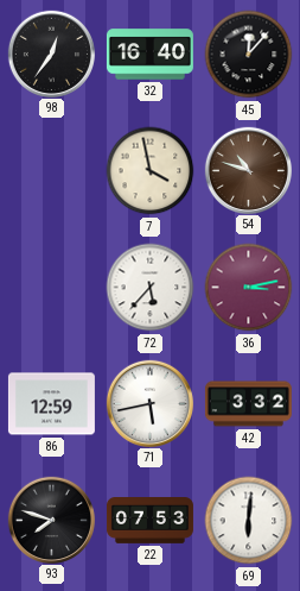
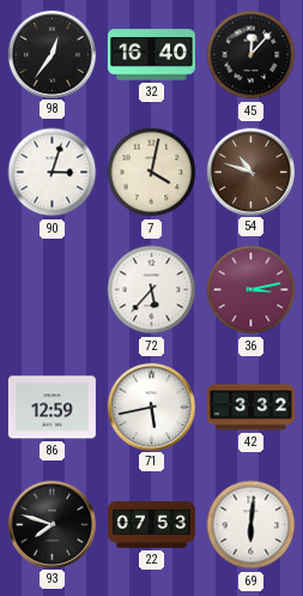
90: none -> 3:03 (53, 173)
7: 3:58 -> 4:02 (152, 173)
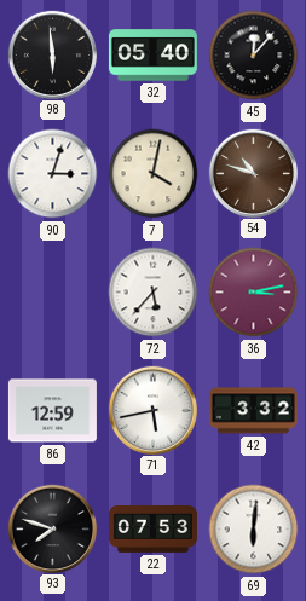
98: 12:36 -> 5:59 (52, 54)
32: 16:40 -> 05:40 (152, 56)
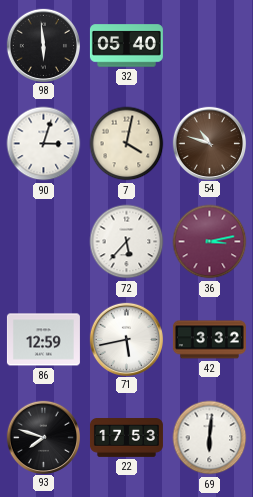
45: 12:07 -> none (254, 56)
22: 07:53 -> 17:53 (126, 438)
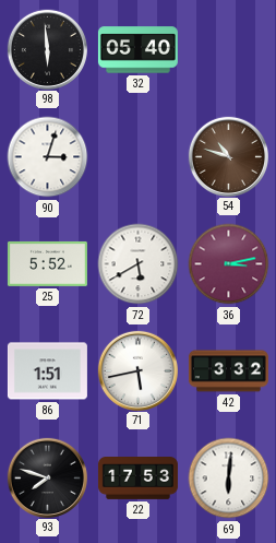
7: 4:02 -> none (127, 144)
25: none -> 5:52 (47, 263)
72: 5:37 -> 5:40 (139, 264)
86: 12:59 -> 1:51 (47, 371)
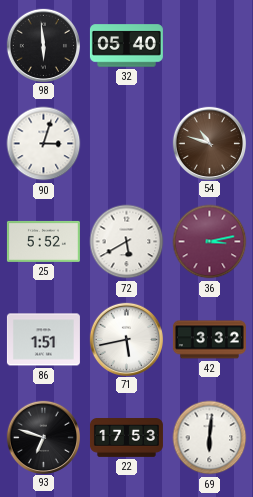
93: 7:48 -> 6:48 (43, 437)
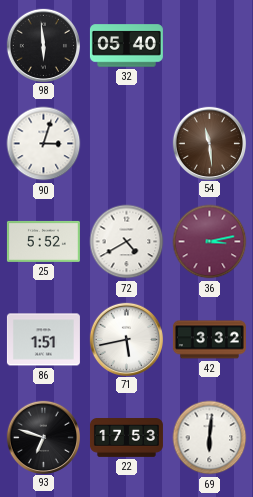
54: 10:48 -> 11:29 (209, 143)
72: 5:40 -> 4:40 (127, 242)
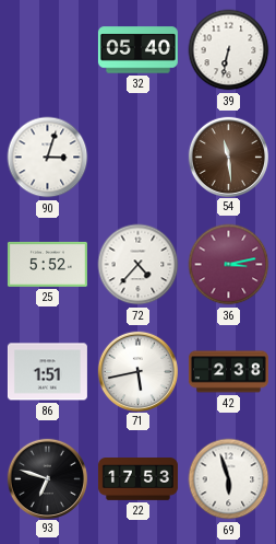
98: 5:59 -> none (43, 45)
39: none -> 6:32 (229, 50)
72: 4:40 -> 4:37 (139, 265)
42: 3:32 -> 2:38 (228, 372)
69: 6:01 -> 5:57 (229, 479)
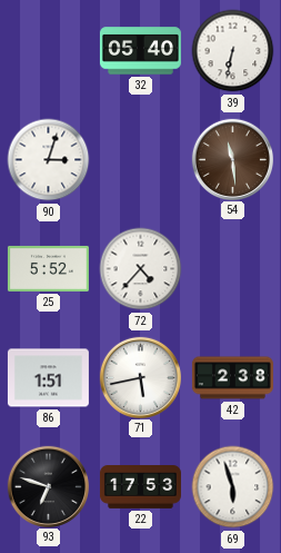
36: 3:13 -> none (229, 265)
